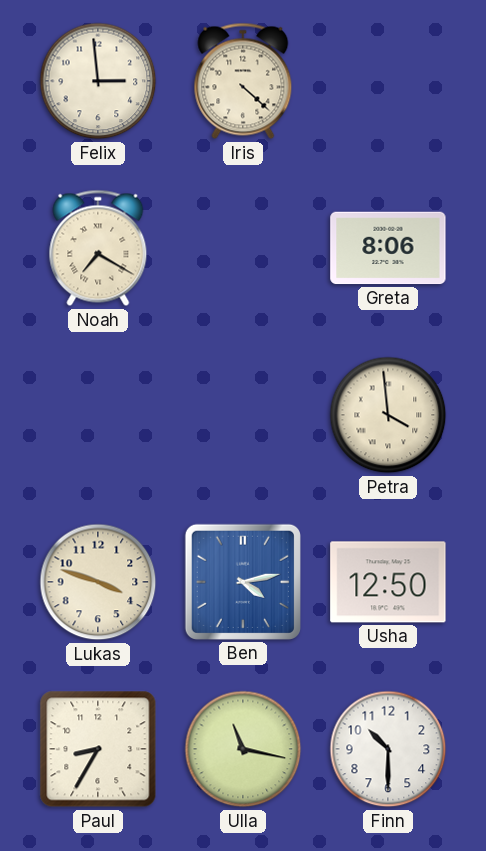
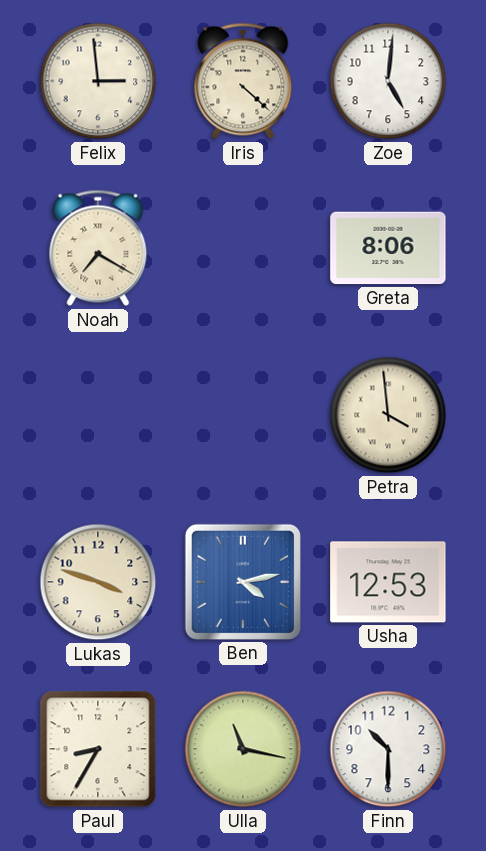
Zoe: none -> 5:01 (388, 81)
Usha: 12:50 -> 12:53 (388, 582)
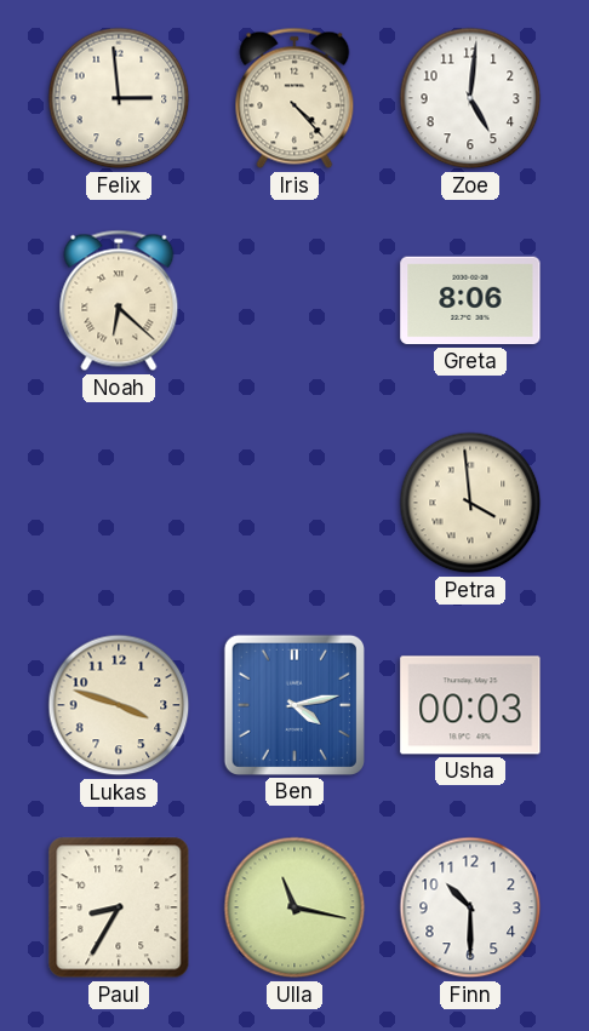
Iris: 4:22 -> 4:23 (294, 98)
Noah: 7:20 -> 6:22 (119, 300)
Usha: 12:53 -> 00:03 (470, 705)
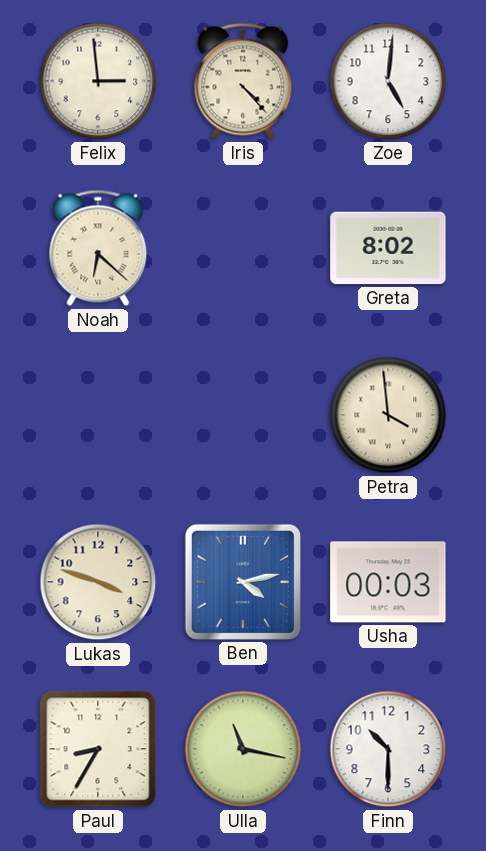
Greta: 8:06 -> 8:02 (388, 248)
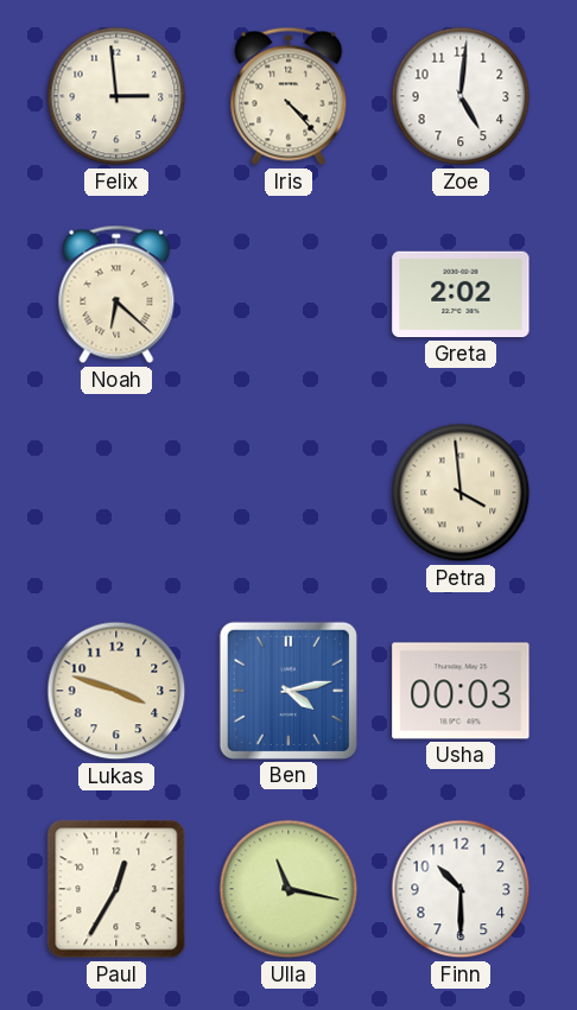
Greta: 8:02 -> 2:02 (461, 294)
Paul: 8:35 -> 12:35 (116, 889)
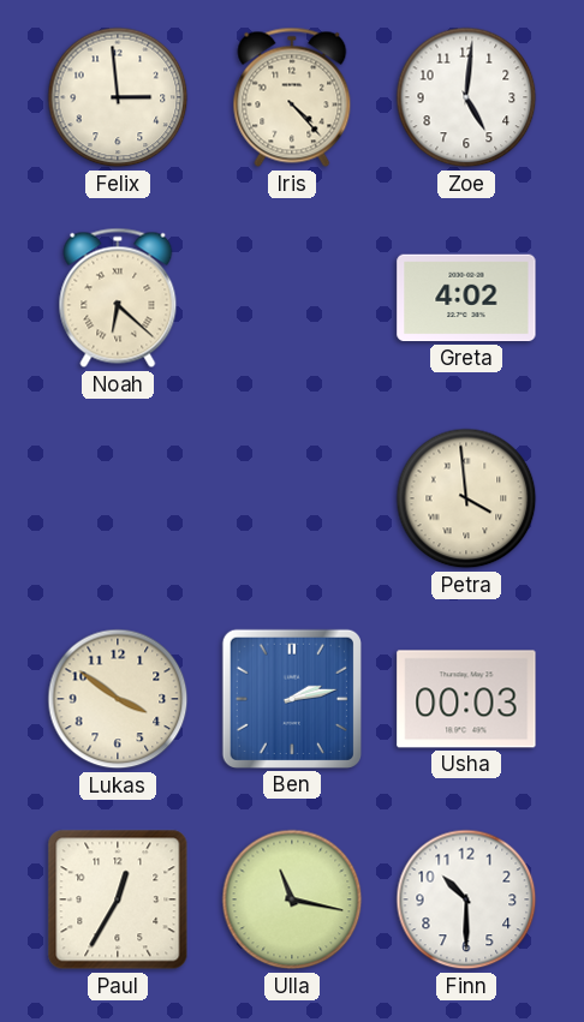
Greta: 2:02 -> 4:02 (466, 298)
Lukas: 3:48 -> 3:51 (118, 699)
Ben: 4:13 -> 2:13 (292, 699)
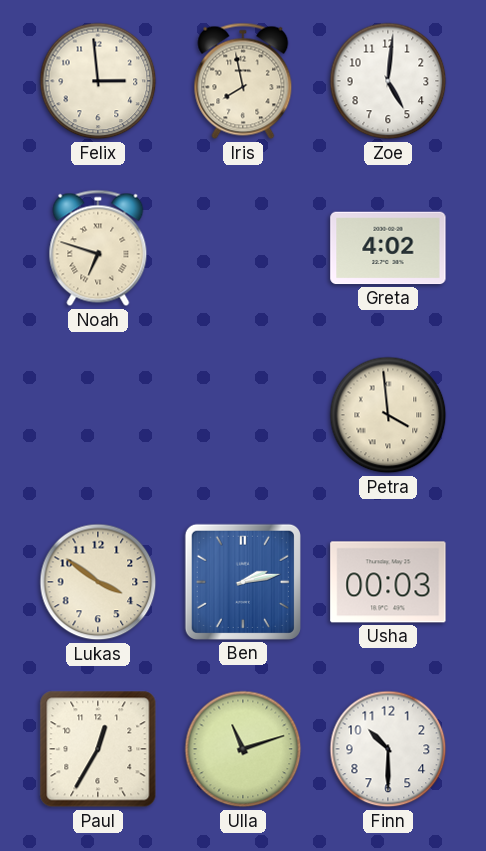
Iris: 4:23 -> 7:58 (243, 81)
Noah: 6:22 -> 6:48 (98, 248)
Ulla: 11:17 -> 11:12 (243, 749)
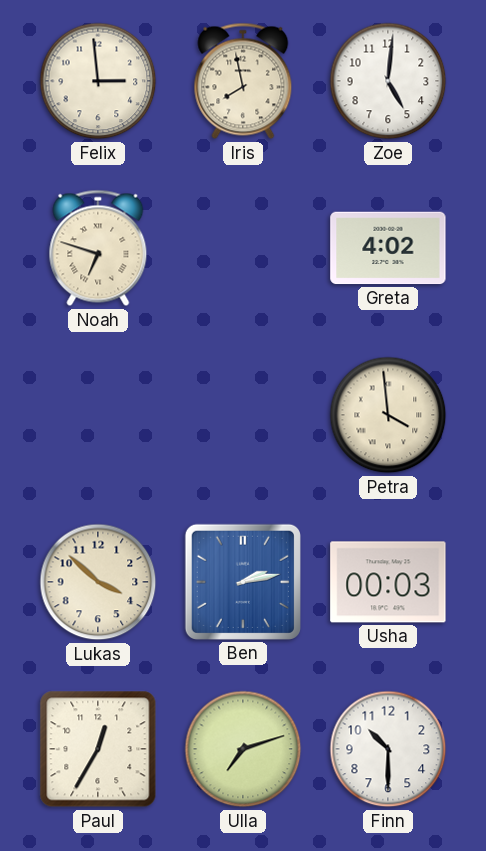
Lukas: 3:51 -> 3:52 (98, 582)
Ulla: 11:12 -> 7:12 (243, 749)
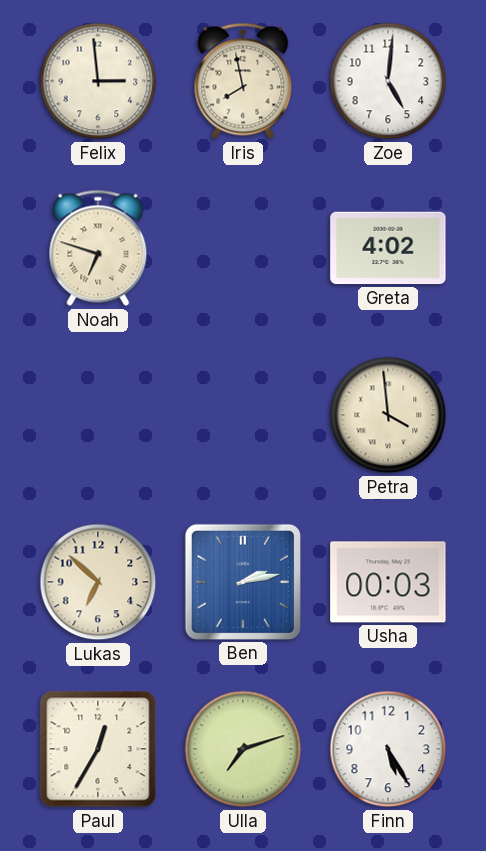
Lukas: 3:52 -> 6:52 (98, 582)
Finn: 10:30 -> 5:25 (388, 749)
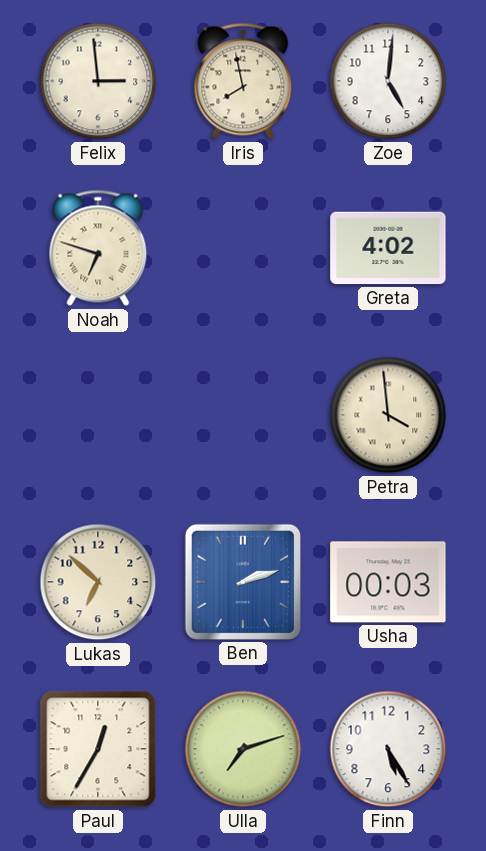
Ben: 2:13 -> 2:12 (243, 582)
